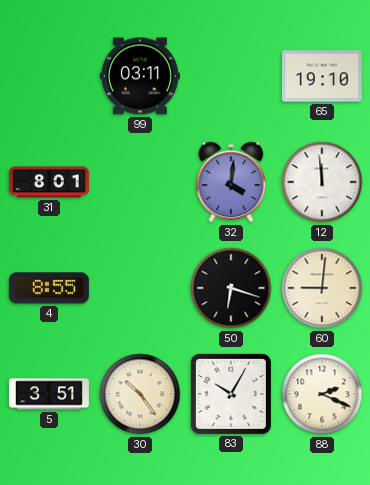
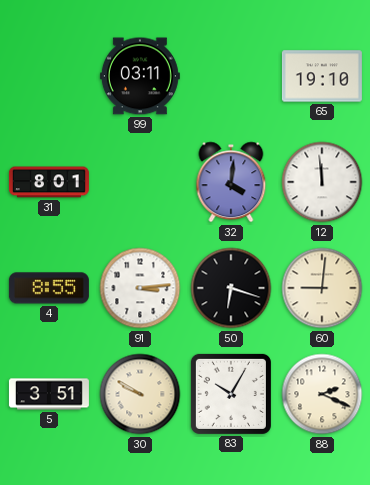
91: none -> 3:14 (140, 288)
30: 10:24 -> 9:50 (140, 394)
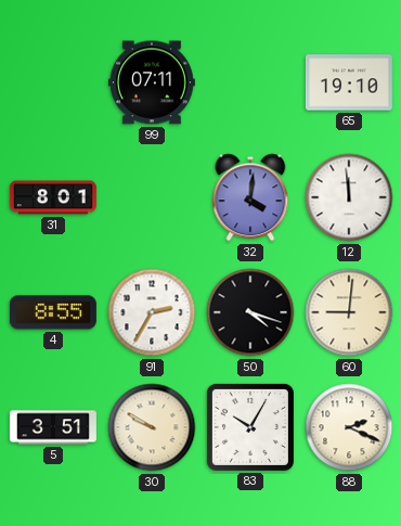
99: 03:11 -> 07:11 (152, 82)
91: 3:14 -> 2:35 (152, 312)
50: 6:18 -> 4:18 (250, 312)
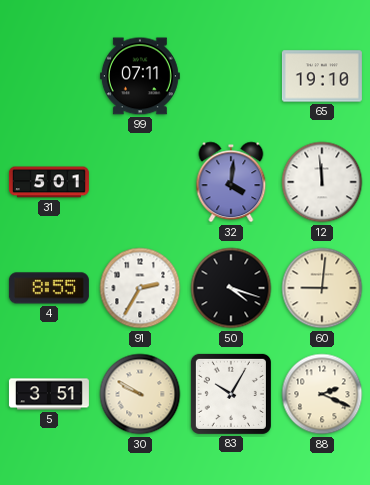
31: 8:01 -> 5:01 (49, 182)
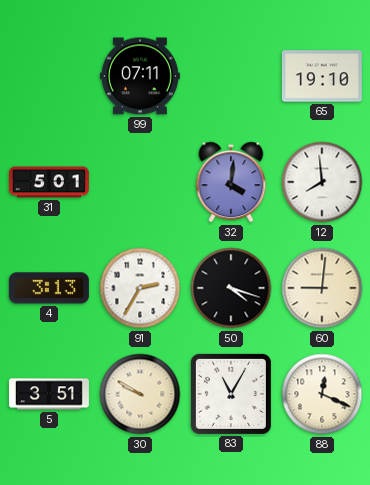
12: 11:59 -> 7:59 (322, 182)
4: 8:55 -> 3:13 (49, 288)
83: 10:05 -> 11:05 (231, 394)
88: 2:19 -> 12:19 (322, 394)
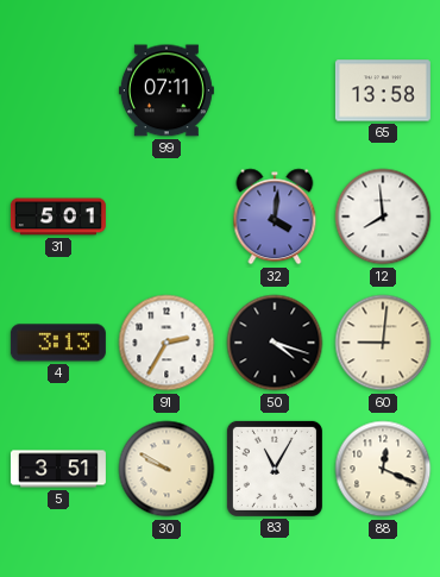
65: 19:10 -> 13:58 (383, 90)
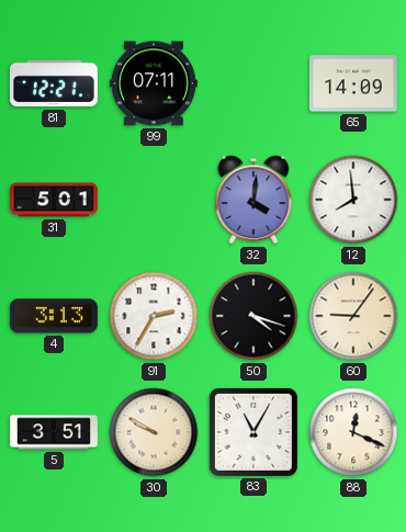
81: none -> 12:21 (54, 83)
65: 13:58 -> 14:09 (353, 83)
60: 9:01 -> 9:06 (353, 316)
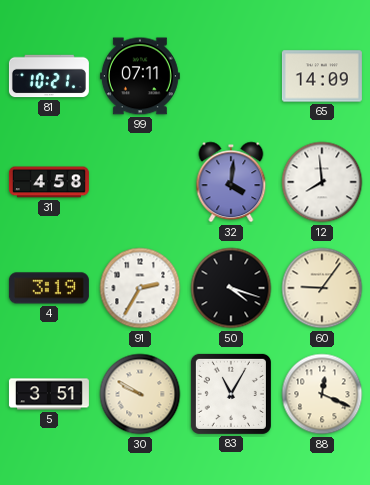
81: 12:21 -> 10:21 (49, 76)
31: 5:01 -> 4:58 (49, 182)
4: 3:13 -> 3:19 (49, 288)
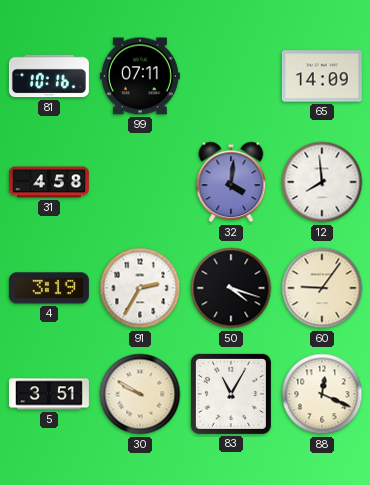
81: 10:21 -> 10:16 (49, 76)
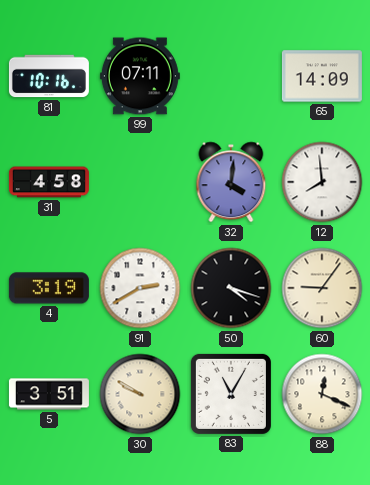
91: 2:35 -> 2:40 (140, 288)
